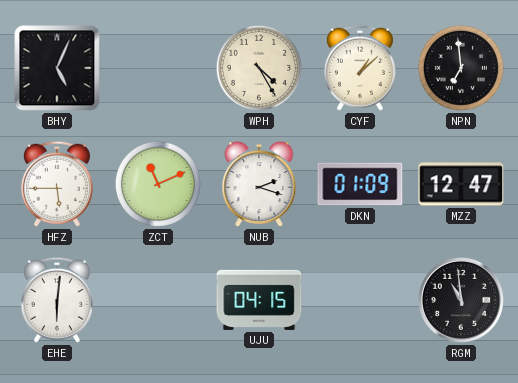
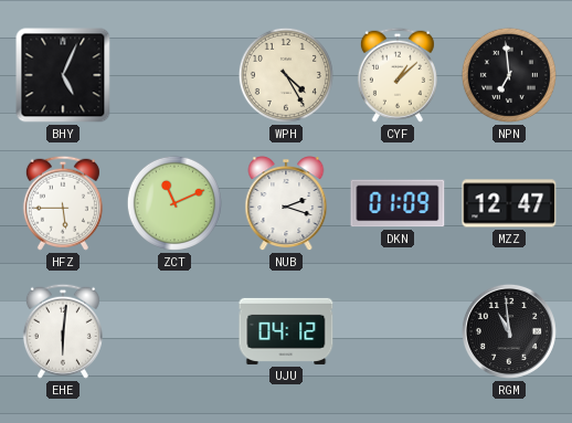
UJU: 04:15 -> 04:12 (286, 331)
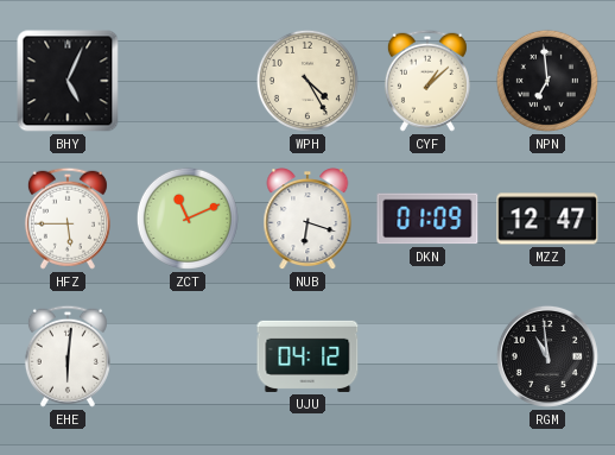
NUB: 2:18 -> 6:18 (307, 220)
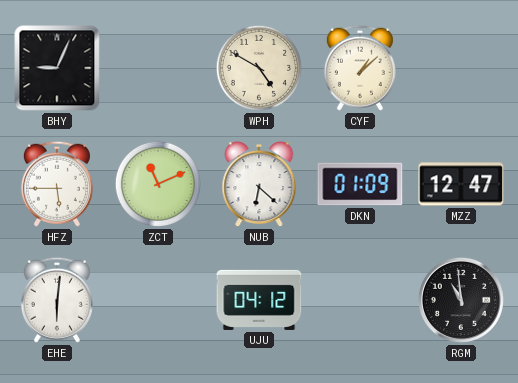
BHY: 5:04 -> 9:04 (57, 68)
WPH: 4:25 -> 4:50 (259, 68)
NPN: 6:59 -> none (547, 81)
NUB: 6:18 -> 6:22 (259, 185)
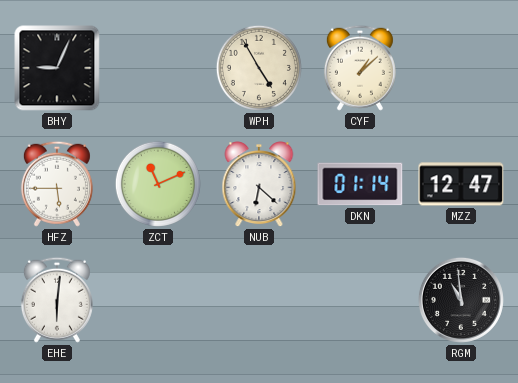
WPH: 4:50 -> 4:55 (259, 68)
DKN: 01:09 -> 01:14 (360, 184)
UJU: 04:12 -> none (259, 300)
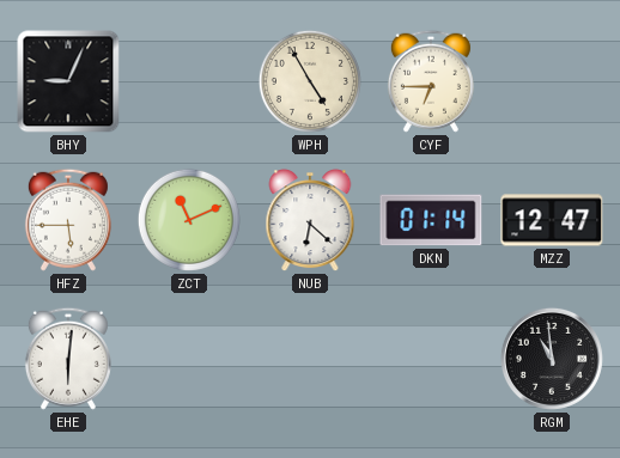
CYF: 1:08 -> 6:45 (431, 81)
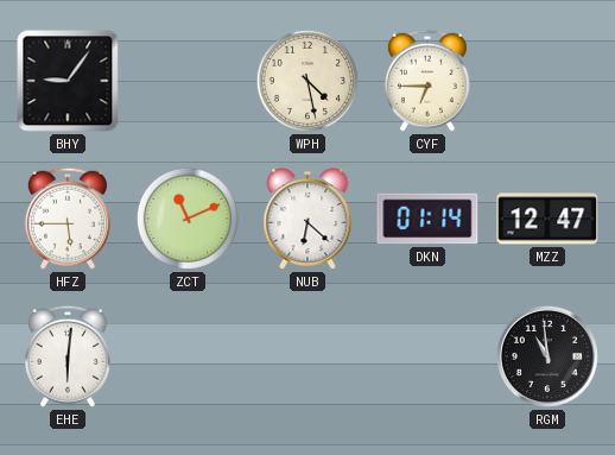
BHY: 9:04 -> 9:06 (68, 81)
WPH: 4:55 -> 4:28 (307, 81)
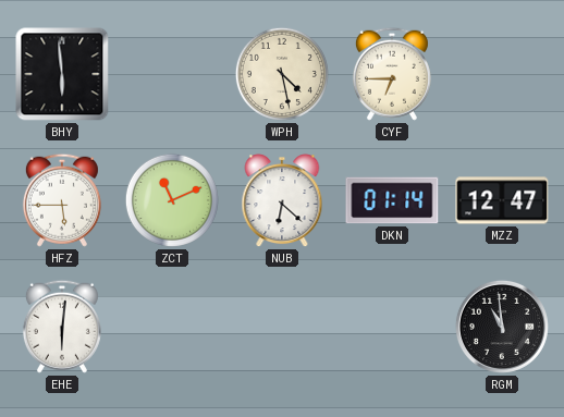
BHY: 9:06 -> 5:59 (62, 74)
